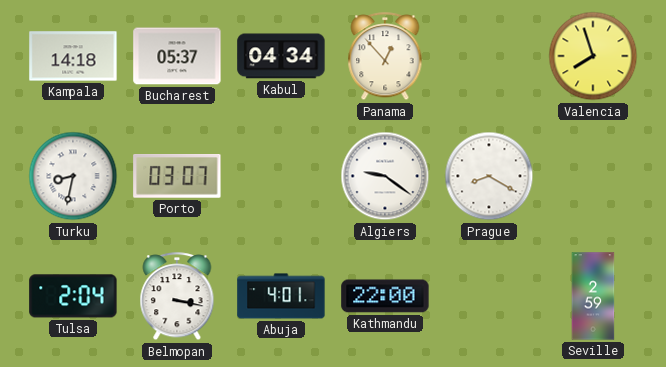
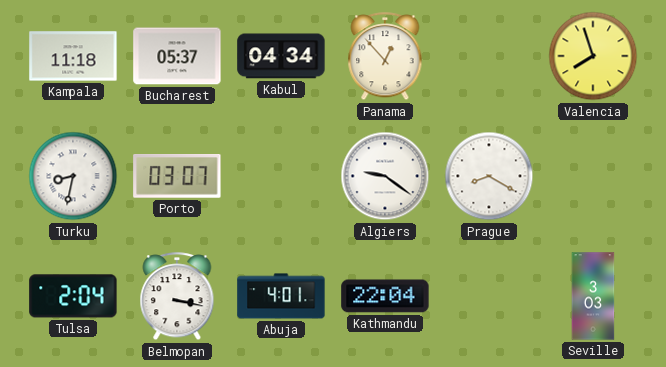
Kampala: 14:18 -> 11:18 (73, 56)
Kathmandu: 22:00 -> 22:04 (385, 296)
Seville: 2:59 -> 3:03 (593, 296)
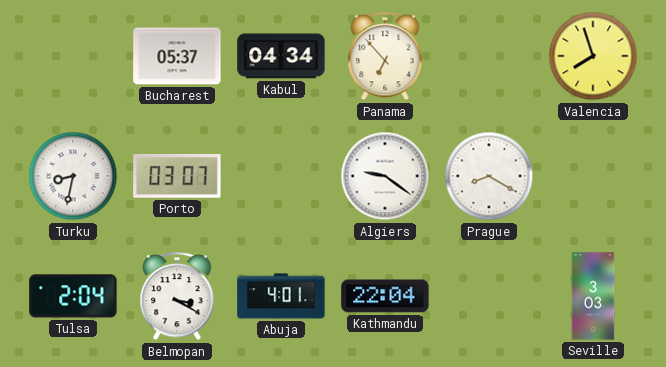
Kampala: 11:18 -> none (73, 56)
Panama: 12:53 -> 6:53 (385, 57)
Belmopan: 3:17 -> 3:20 (177, 297)
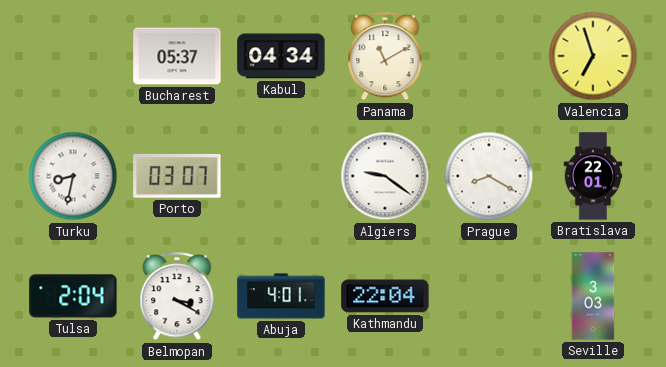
Panama: 6:53 -> 11:10 (385, 57)
Valencia: 7:57 -> 6:57 (593, 56)
Bratislava: none -> 22:01 (593, 176)
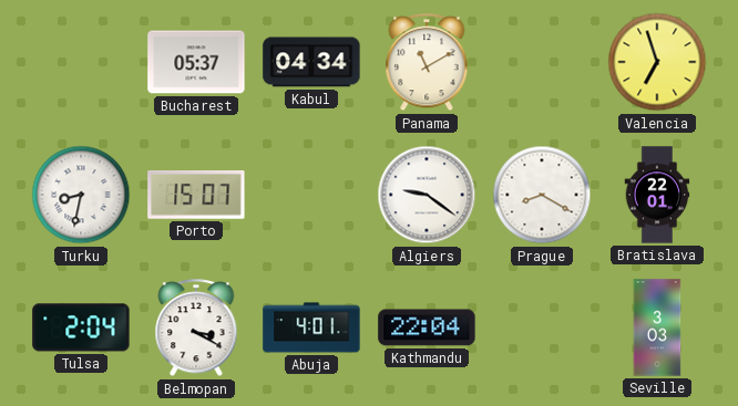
Porto: 03:07 -> 15:07 (196, 196)
